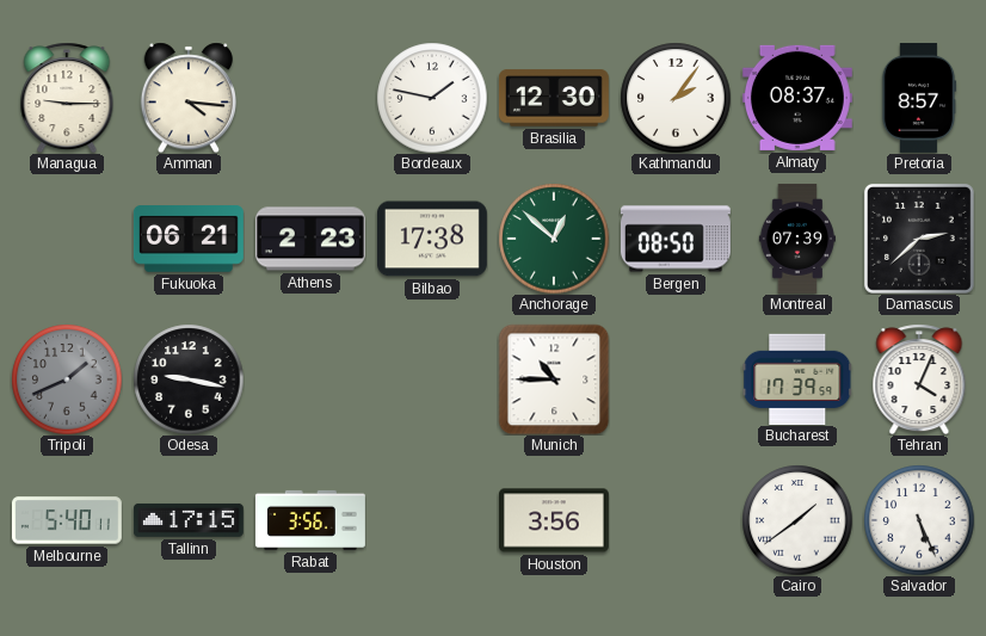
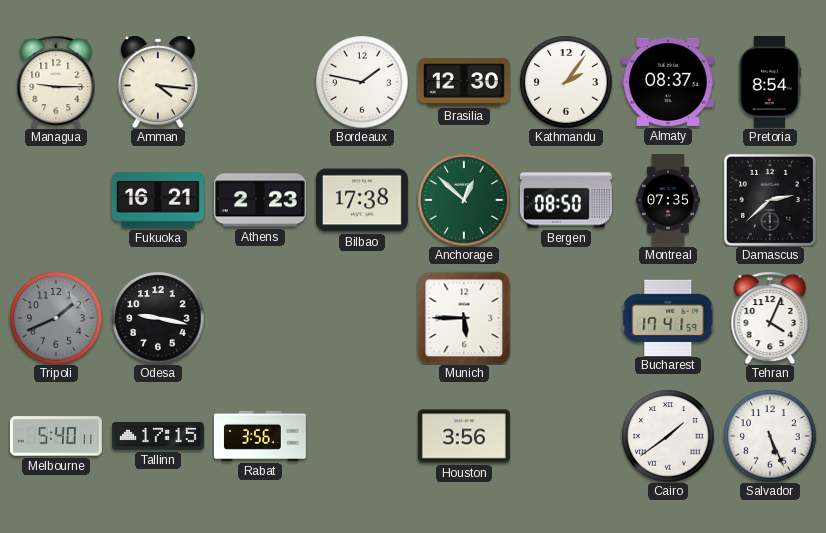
Pretoria: 8:57 -> 8:54 (770, 82)
Fukuoka: 06:21 -> 16:21 (158, 201)
Montreal: 07:39 -> 07:35 (667, 200)
Munich: 10:45 -> 5:45 (464, 318)
Bucharest: 17:39 -> 17:41 (668, 317)
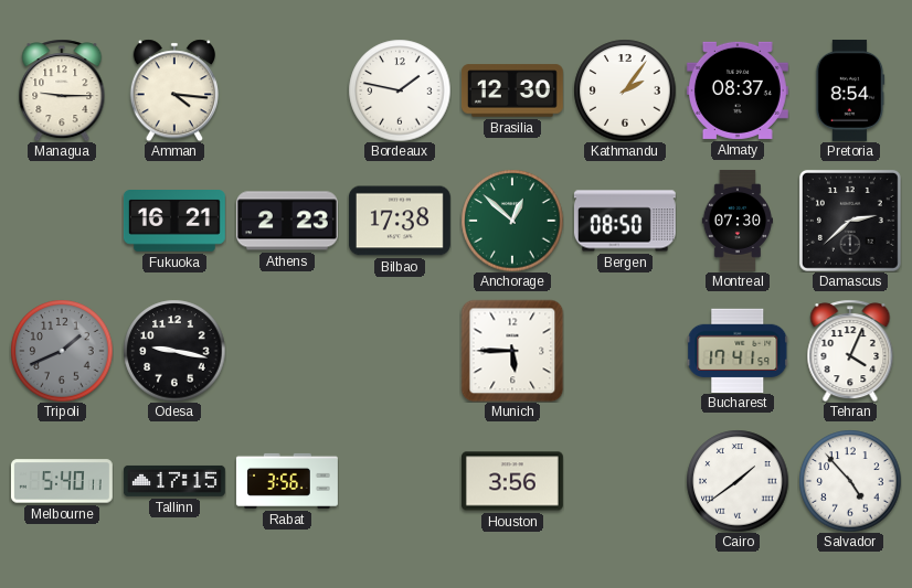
Montreal: 07:35 -> 07:30 (736, 221)
Salvador: 5:26 -> 4:53 (850, 481)
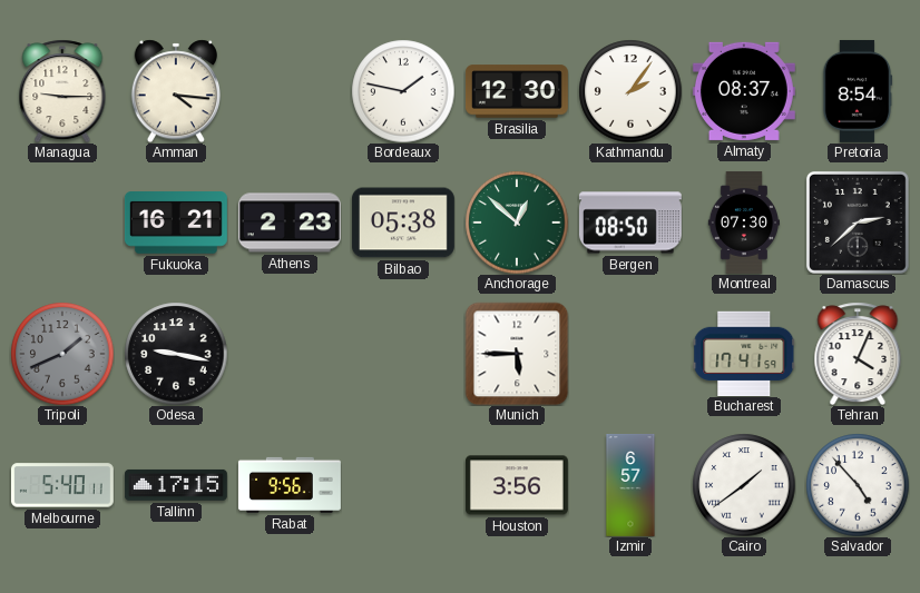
Bilbao: 17:38 -> 05:38 (403, 223)
Rabat: 3:56 -> 9:56 (290, 485)
Izmir: none -> 6:57 (630, 486)
